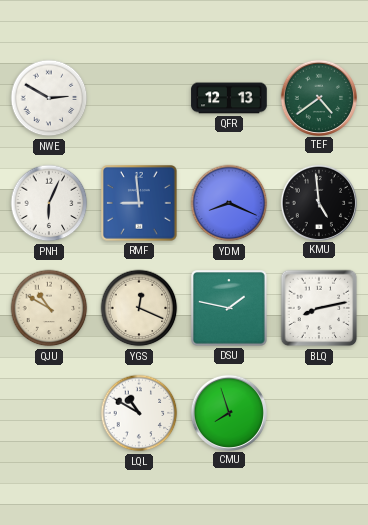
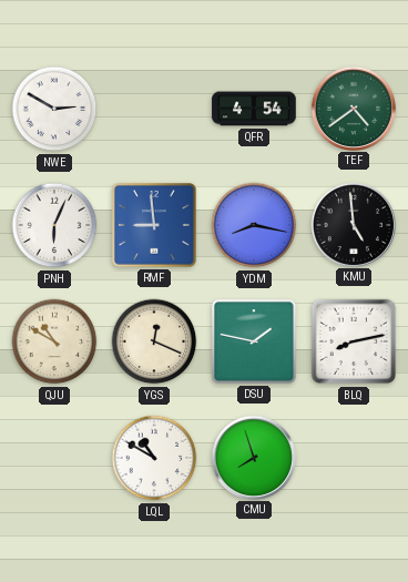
QFR: 12:13 -> 4:54 (254, 109)
YDM: 8:19 -> 8:17 (254, 225)
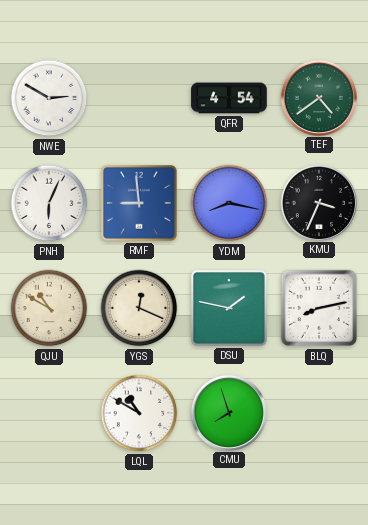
KMU: 4:59 -> 3:34 (318, 202)
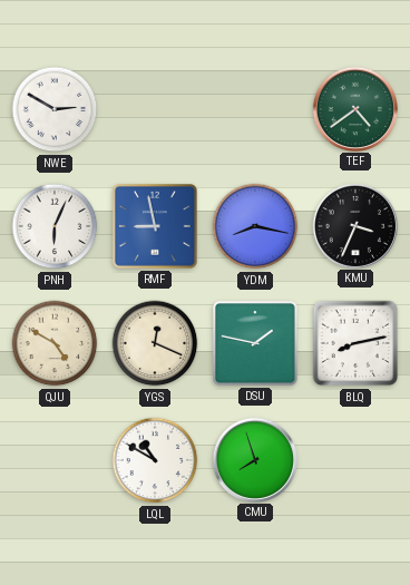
QFR: 4:54 -> none (229, 98)
RMF: 8:59 -> 8:58 (155, 226)
QJU: 10:50 -> 4:50 (55, 343)
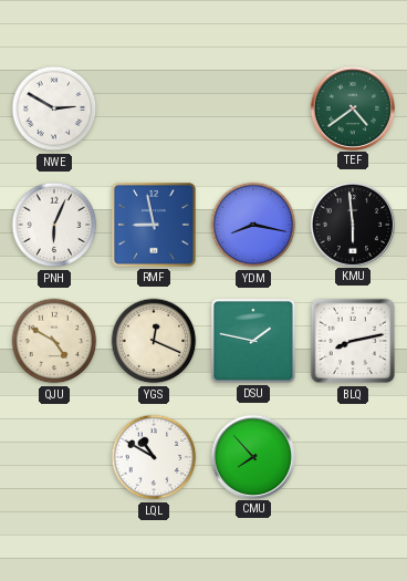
KMU: 3:34 -> 5:59 (352, 224)
CMU: 7:57 -> 7:53 (252, 456)
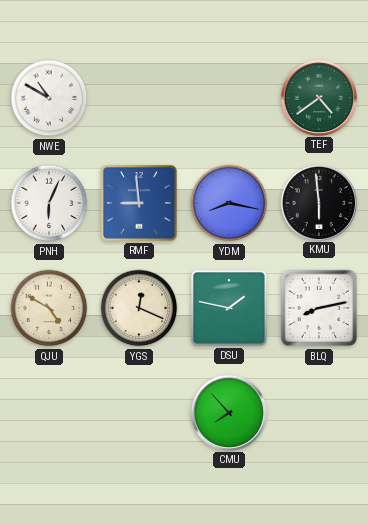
NWE: 2:50 -> 10:50 (49, 98)
RMF: 8:58 -> 8:59 (139, 203)
LQL: 10:50 -> none (154, 457)
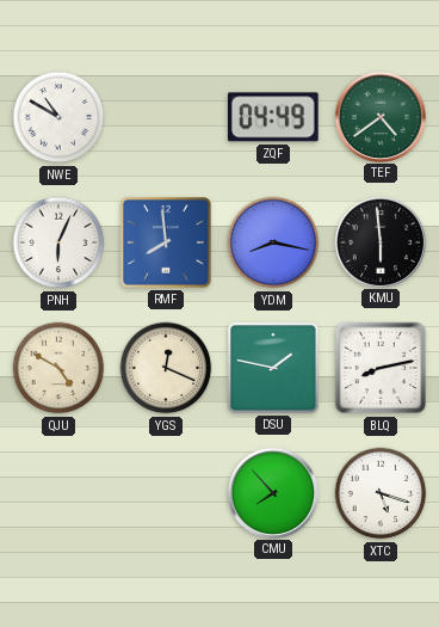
ZQF: none -> 04:49 (273, 117)
RMF: 8:59 -> 7:59 (166, 242)
XTC: none -> 5:18 (381, 493)
